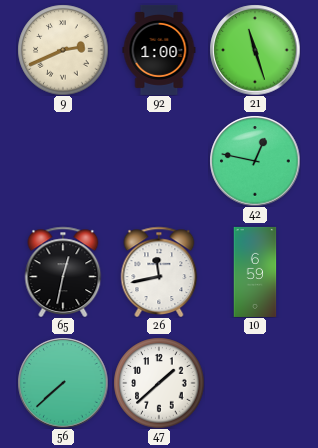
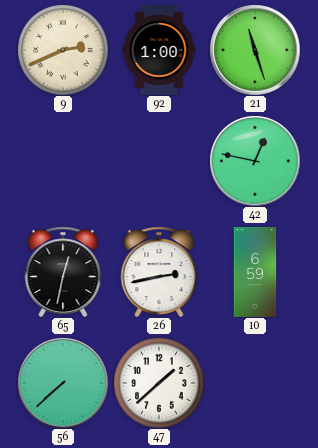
26: 11:43 -> 2:43 (159, 271)
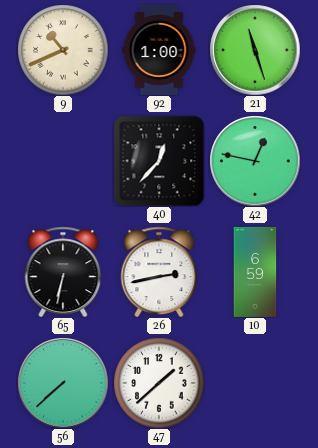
9: 2:41 -> 10:41 (63, 50)
40: none -> 12:37 (159, 161)
65: 12:32 -> 6:32 (63, 271)
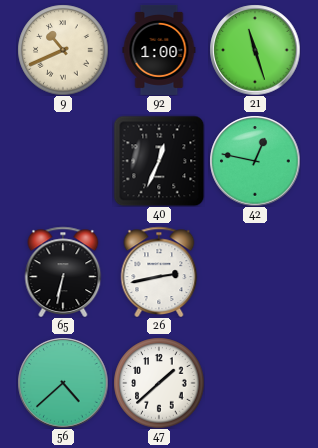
40: 12:37 -> 12:34 (159, 161)
10: 6:59 -> none (255, 272)
56: 7:38 -> 4:38 (63, 383)
